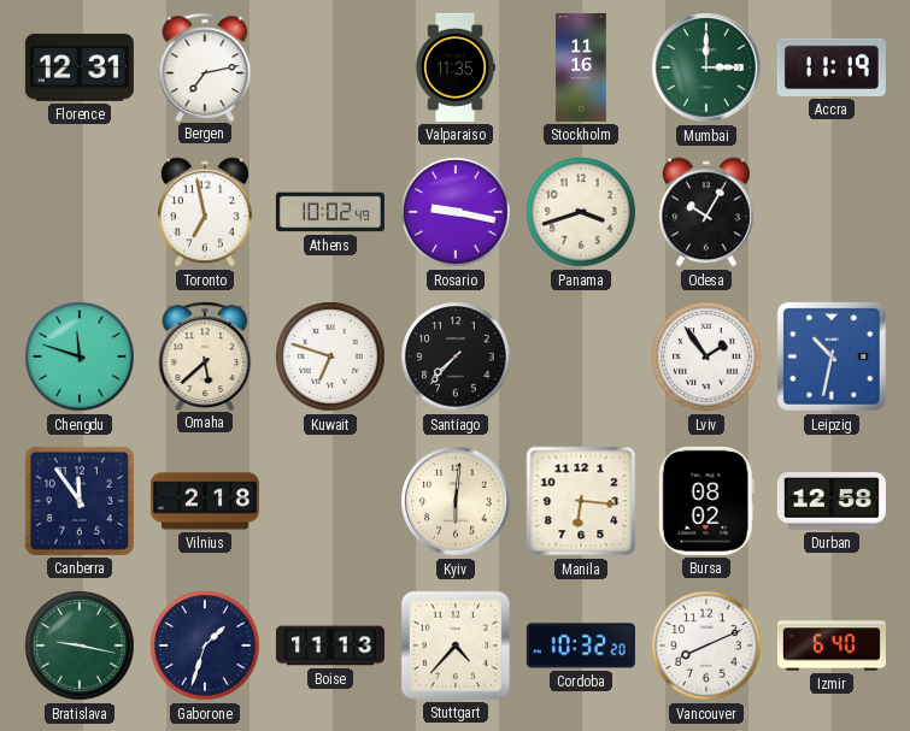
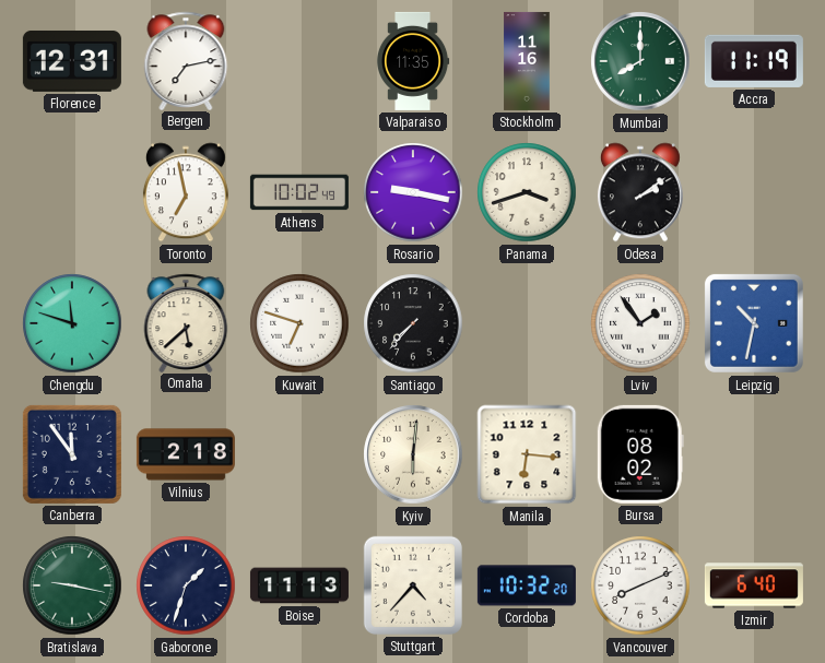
Mumbai: 3:00 -> 8:00 (640, 61)
Odesa: 10:05 -> 2:09 (640, 192)
Durban: 12:58 -> none (832, 501)
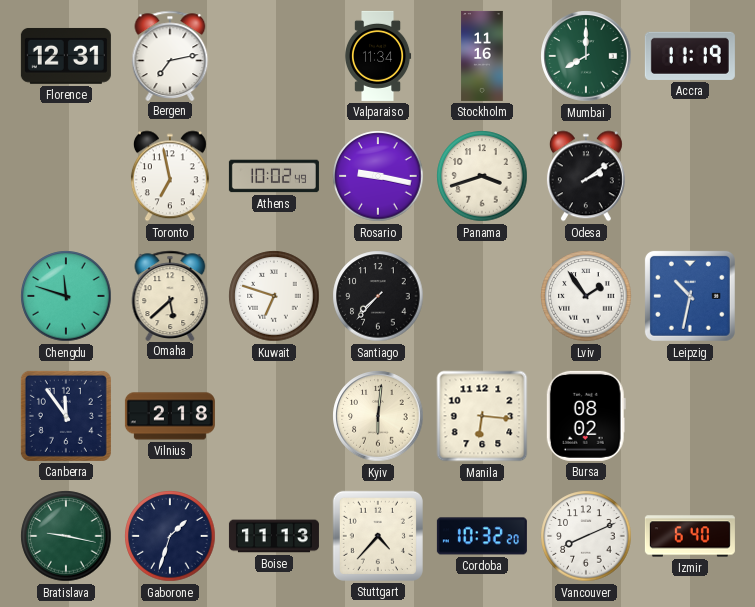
Valparaiso: 11:35 -> 11:34 (378, 56)
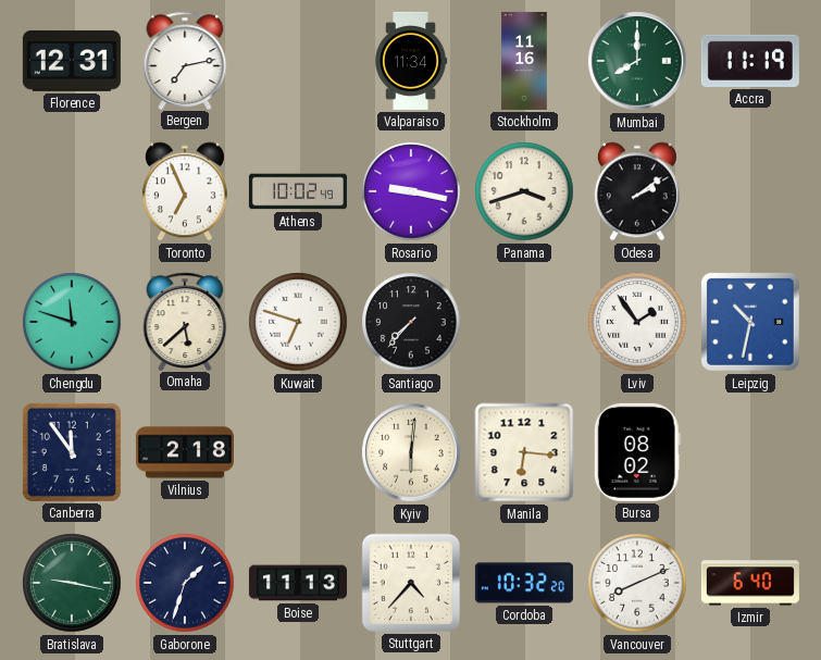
Toronto: 6:58 -> 6:56 (185, 191)
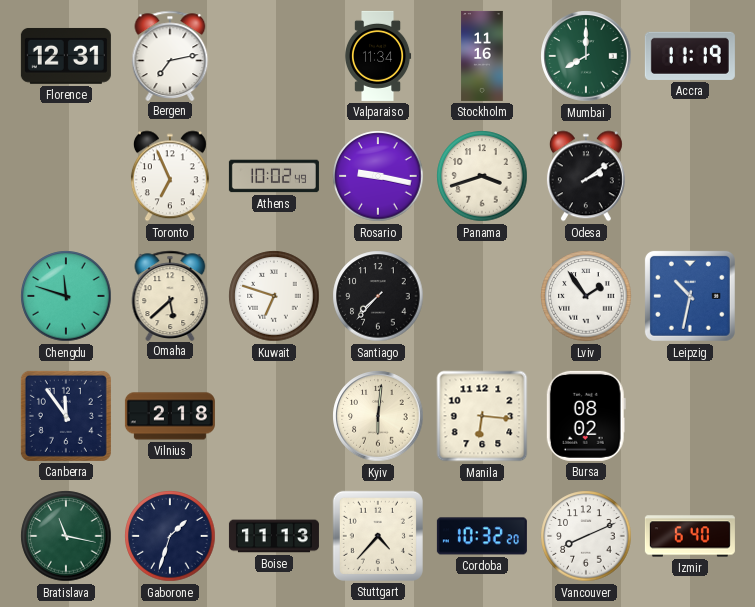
Bratislava: 9:17 -> 11:17 (66, 536)
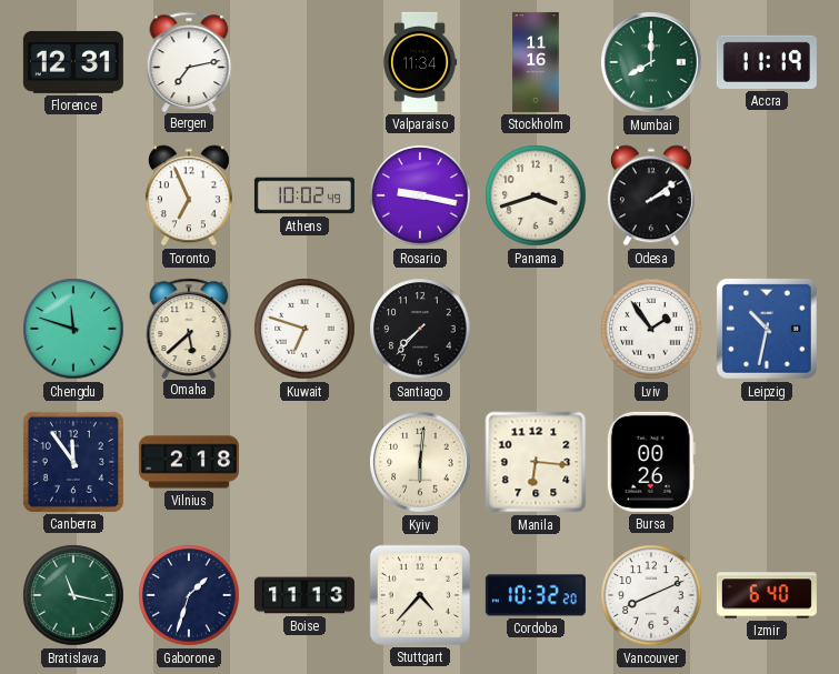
Bursa: 08:02 -> 00:26 (651, 462)
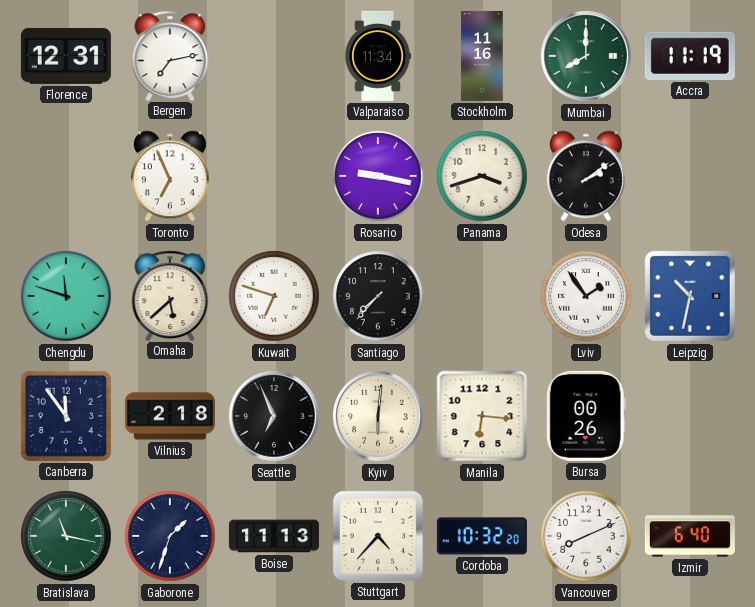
Athens: 10:02 -> none (304, 195)
Seattle: none -> 6:56 (274, 416)
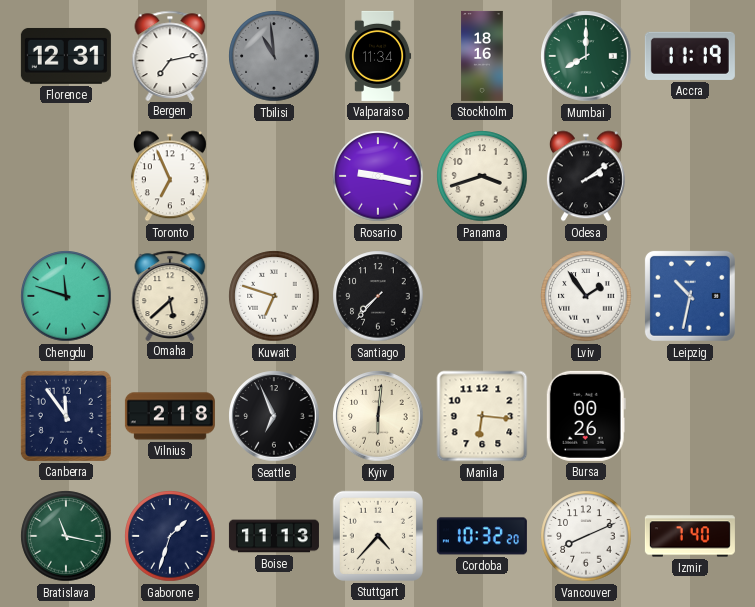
Tbilisi: none -> 10:59 (274, 56)
Stockholm: 11:16 -> 18:16 (482, 56)
Izmir: 6:40 -> 7:40 (690, 536)
